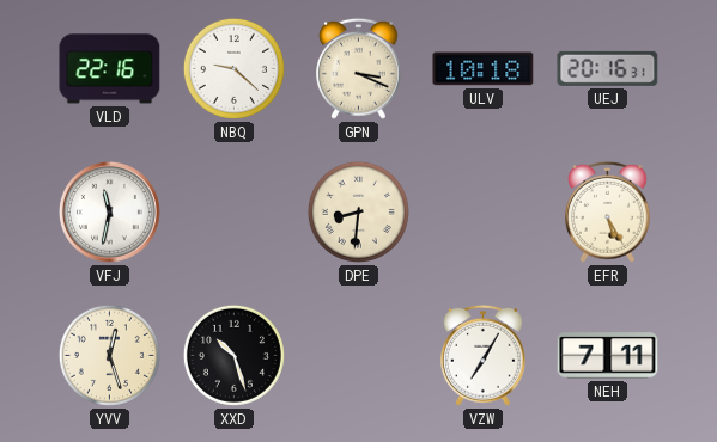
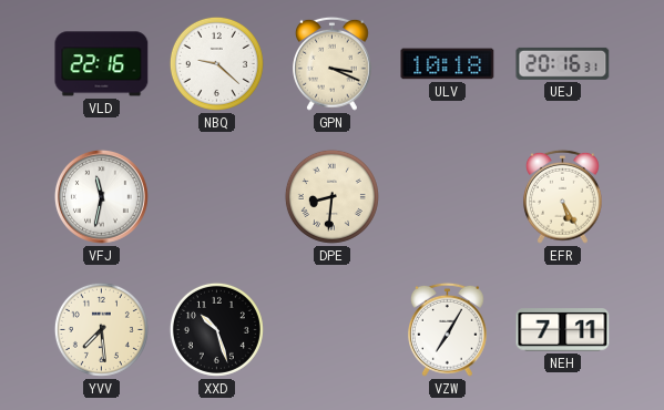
YVV: 12:27 -> 7:29 (101, 329)
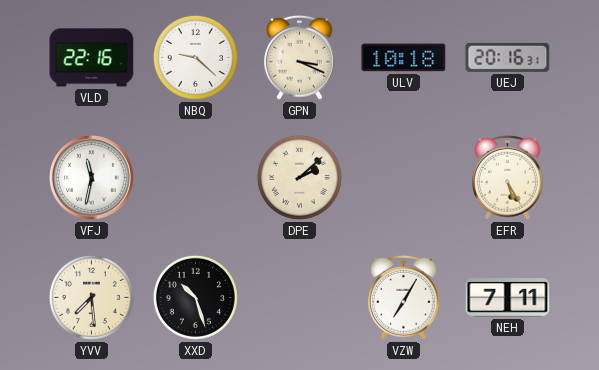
DPE: 8:31 -> 2:08 (299, 177)
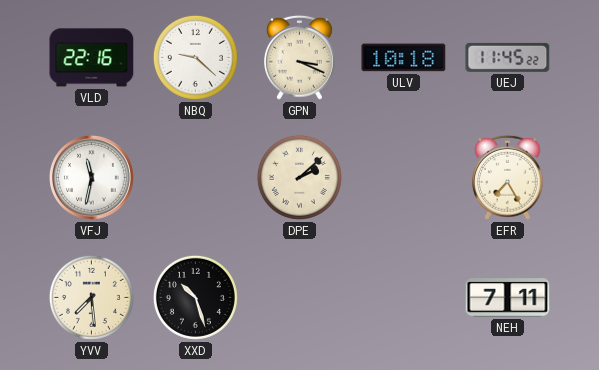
UEJ: 20:16 -> 11:45 (508, 57)
EFR: 5:25 -> 7:25 (508, 177)
VZW: 7:05 -> none (404, 297)
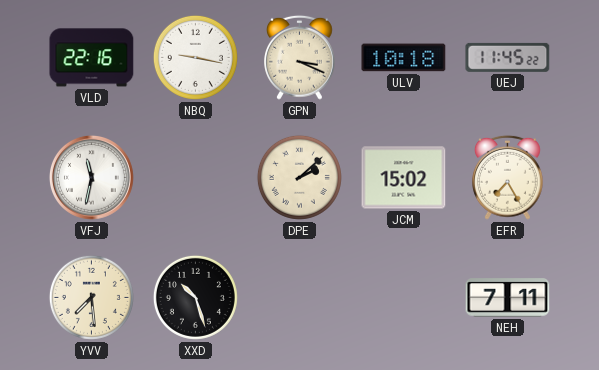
NBQ: 9:22 -> 9:17 (195, 57)
JCM: none -> 15:02 (404, 178)
